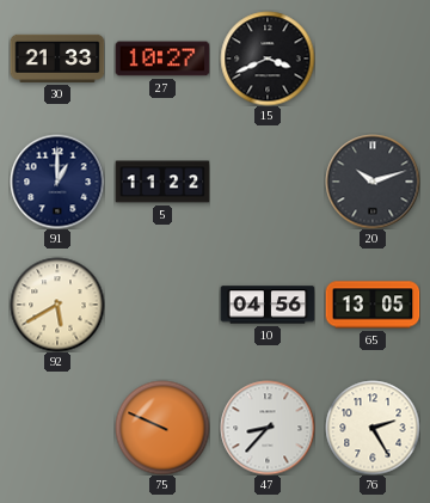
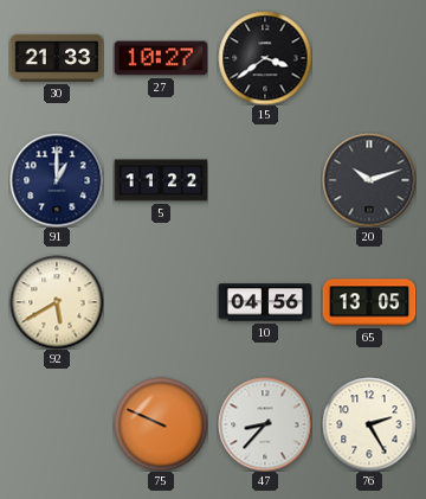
15: 3:41 -> 3:39 (265, 58)
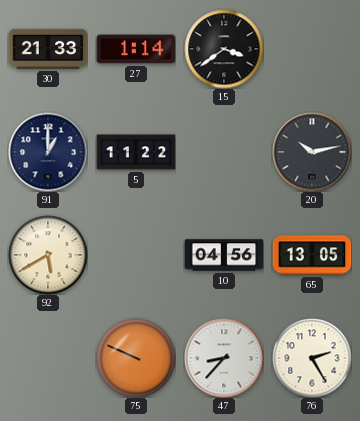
27: 10:27 -> 1:14 (136, 49)
20: 10:12 -> 10:13 (312, 152)
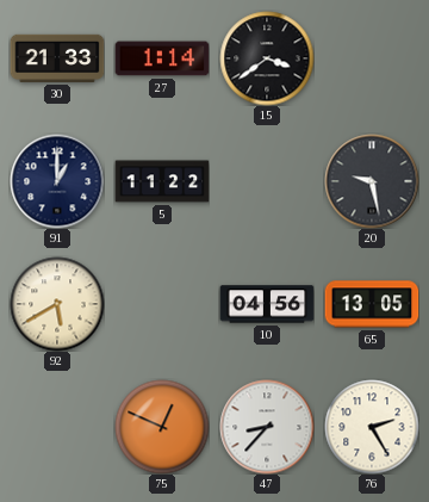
20: 10:13 -> 9:28 (372, 181)
75: 9:49 -> 12:49 (162, 427)
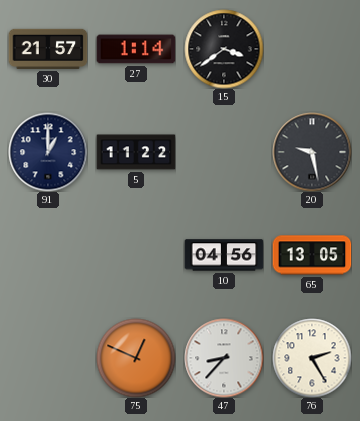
30: 21:33 -> 21:57 (48, 49)
92: 5:40 -> none (57, 304)
